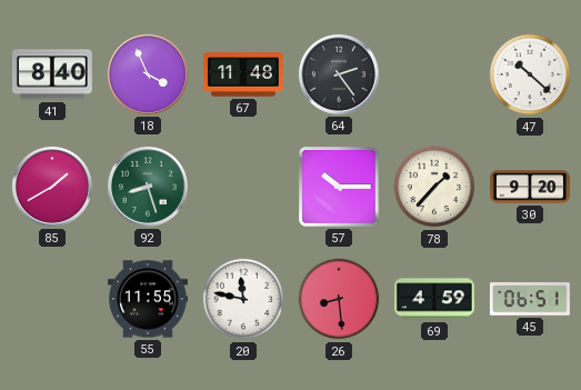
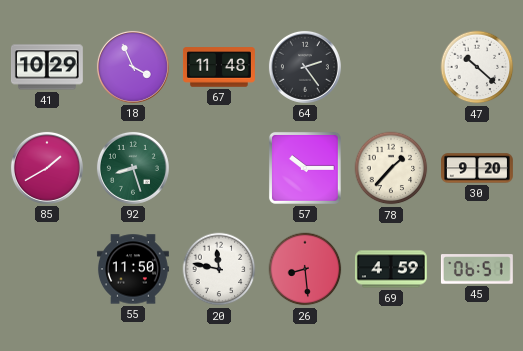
41: 8:40 -> 10:29 (47, 67)
55: 11:55 -> 11:50 (133, 269)
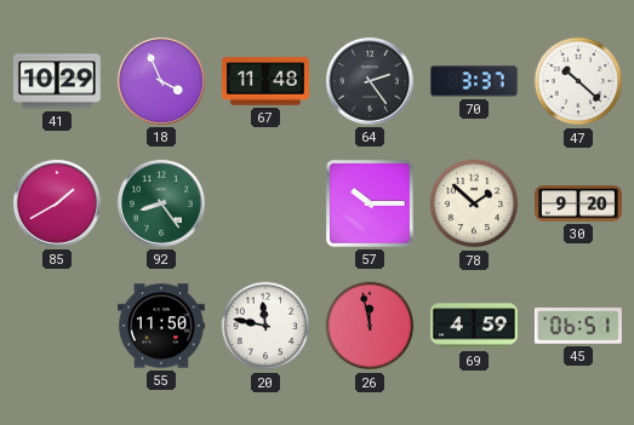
70: none -> 3:37 (474, 81)
92: 8:27 -> 8:24 (161, 203)
78: 1:37 -> 1:52 (474, 203)
26: 8:29 -> 11:58 (370, 326)
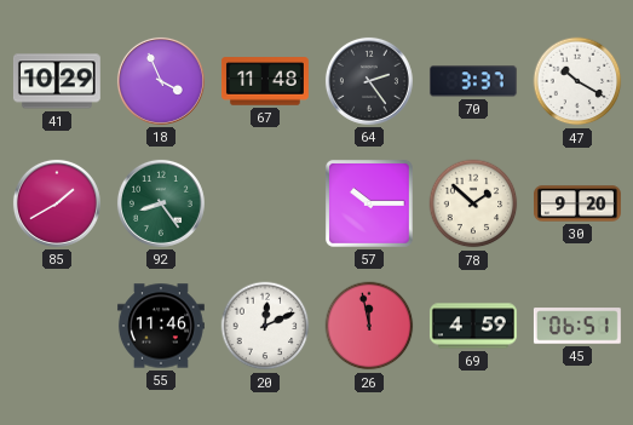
47: 10:22 -> 10:20 (577, 81)
55: 11:50 -> 11:46 (161, 326)
20: 11:47 -> 12:11 (265, 326)
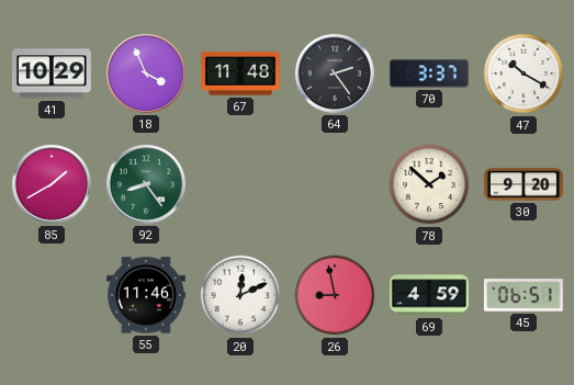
57: 10:15 -> none (369, 203)
26: 11:58 -> 8:58 (335, 295)
